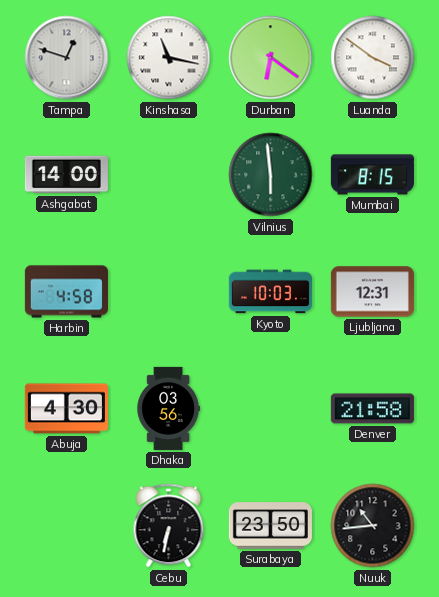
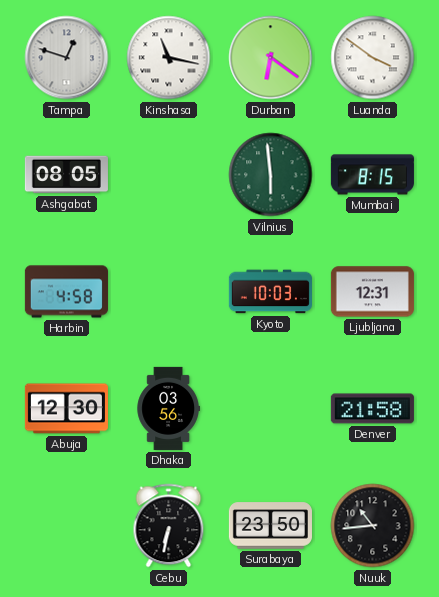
Ashgabat: 14:00 -> 08:05 (66, 175)
Abuja: 4:30 -> 12:30 (66, 409)
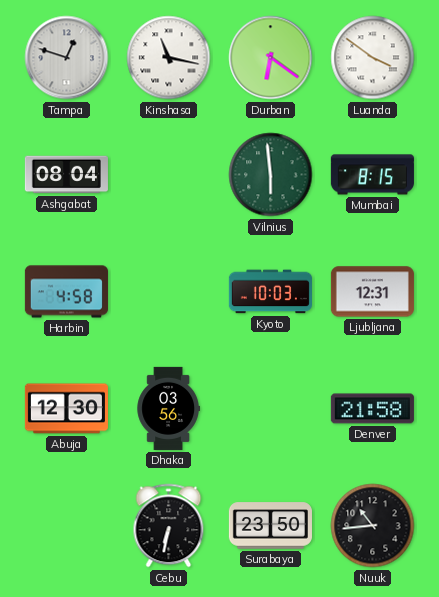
Ashgabat: 08:05 -> 08:04 (66, 175)
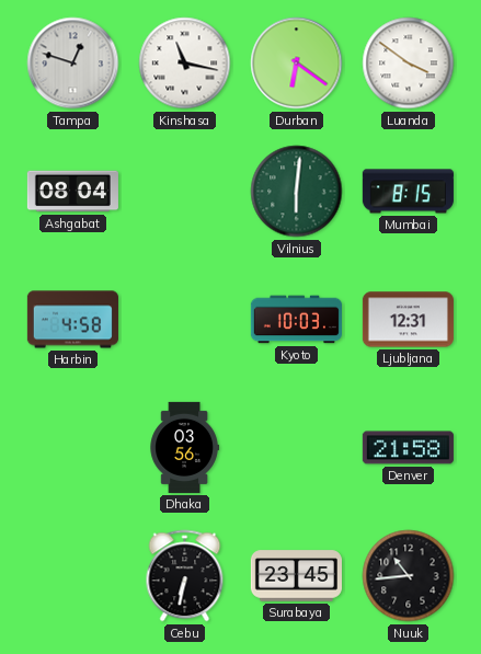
Vilnius: 5:59 -> 6:01 (297, 192)
Abuja: 12:30 -> none (66, 409)
Surabaya: 23:50 -> 23:45 (296, 576)
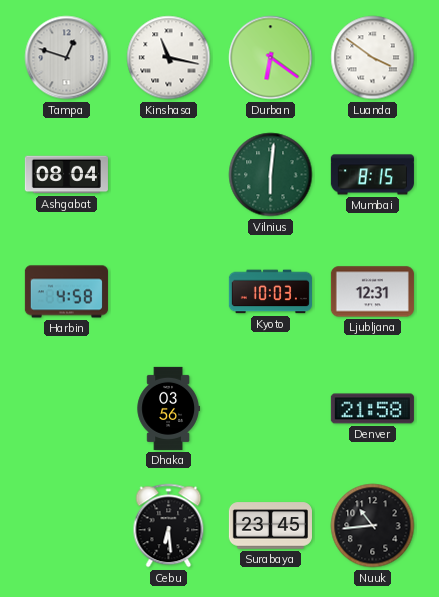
Cebu: 6:32 -> 6:29 (169, 526)
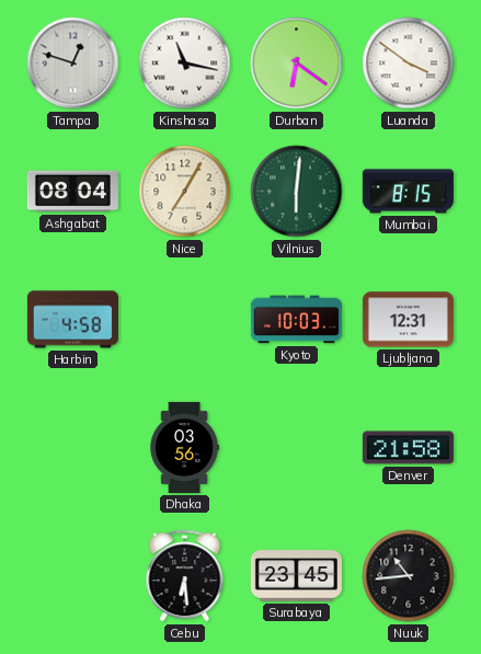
Nice: none -> 7:05 (185, 192)
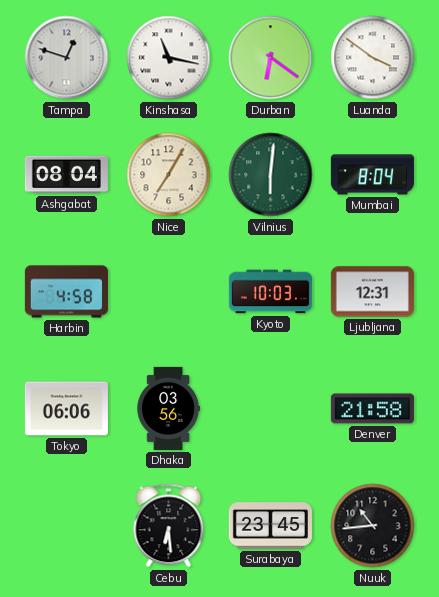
Mumbai: 8:15 -> 8:04 (372, 175)
Tokyo: none -> 06:06 (66, 409)
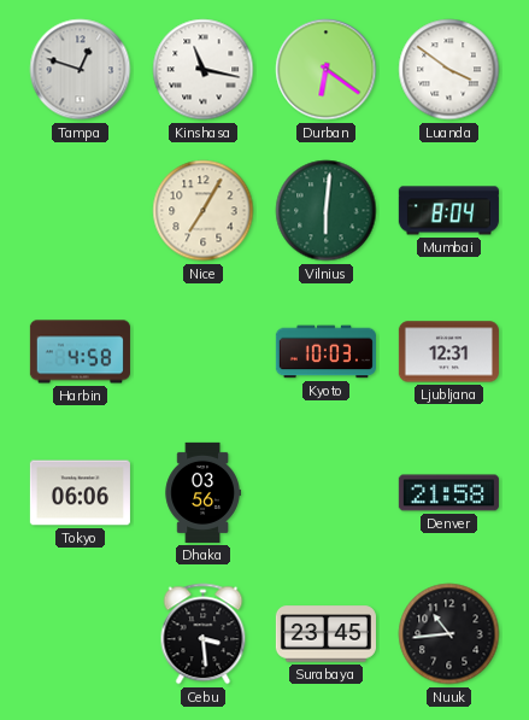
Ashgabat: 08:04 -> none (66, 175)
Cebu: 6:29 -> 3:29 (204, 634)
